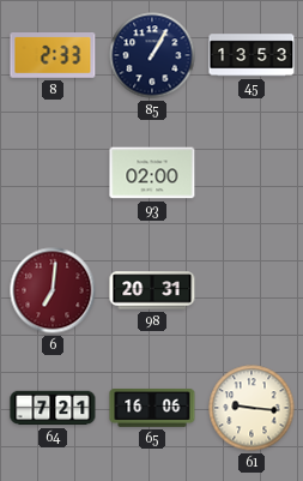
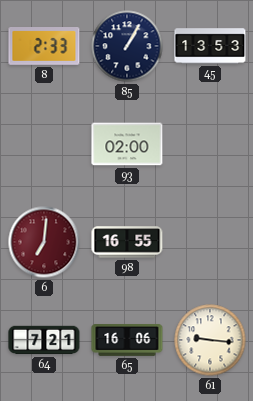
98: 20:31 -> 16:55 (127, 242)
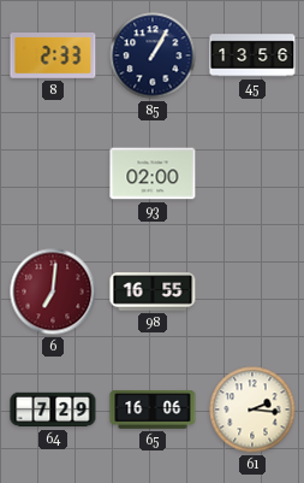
45: 13:53 -> 13:56 (252, 55)
64: 7:21 -> 7:29 (53, 410)
61: 9:16 -> 2:16 (252, 410)
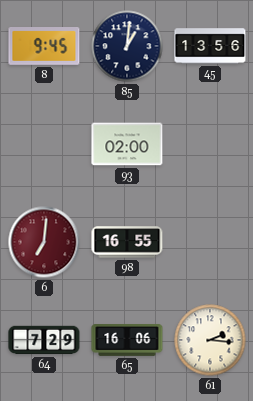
8: 2:33 -> 9:45 (44, 47)
85: 1:05 -> 1:01 (127, 46)
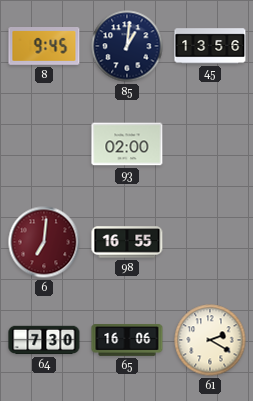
64: 7:29 -> 7:30 (44, 340)
61: 2:16 -> 2:20 (210, 340)
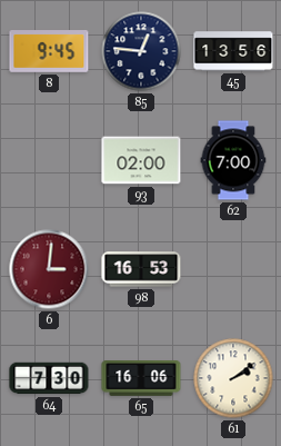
85: 1:01 -> 12:46 (141, 51)
62: none -> 7:00 (233, 160)
6: 7:01 -> 3:01 (49, 269)
98: 16:55 -> 16:53 (141, 269)
61: 2:20 -> 2:09 (233, 378)
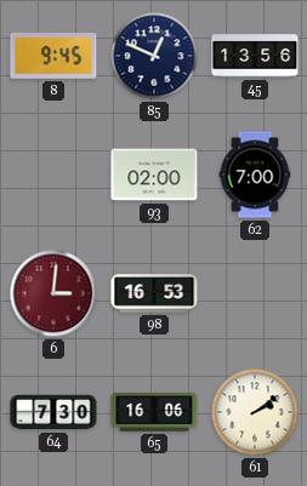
85: 12:46 -> 12:49 (154, 56)
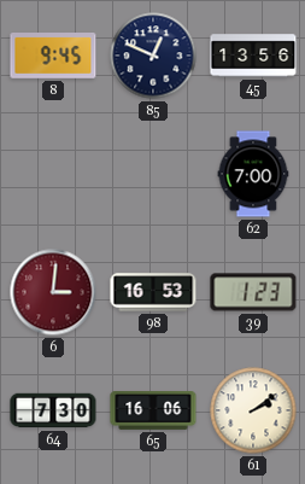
93: 02:00 -> none (154, 175)
39: none -> 1:23 (253, 292)
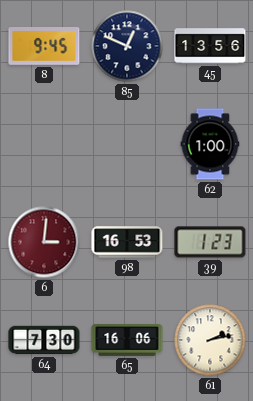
62: 7:00 -> 1:00 (210, 144)
61: 2:09 -> 2:13 (210, 340)
